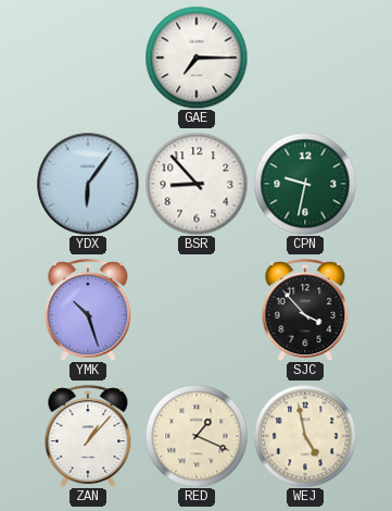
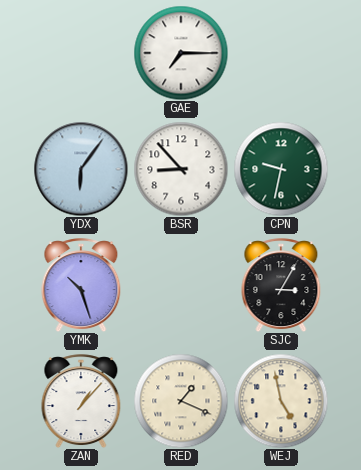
SJC: 3:53 -> 3:05 (281, 285)
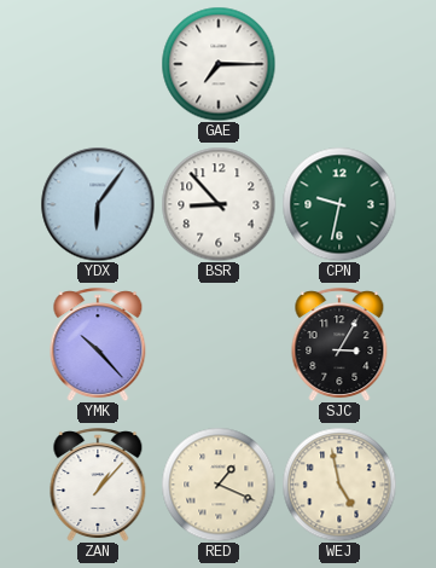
YMK: 10:27 -> 10:23 (98, 344)
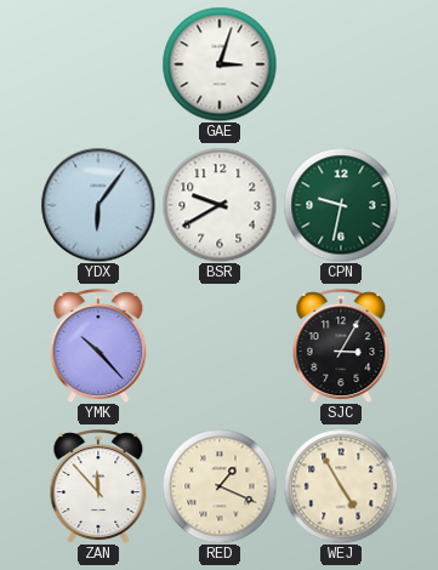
GAE: 7:15 -> 3:03 (220, 64)
BSR: 8:53 -> 9:40 (220, 205)
ZAN: 1:07 -> 11:53 (98, 486)
WEJ: 4:58 -> 4:55 (341, 486)
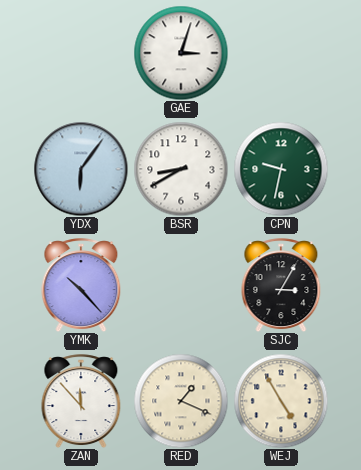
BSR: 9:40 -> 8:40 (181, 169)
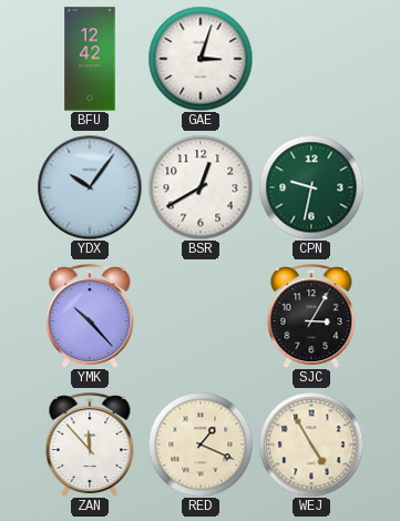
BFU: none -> 12:42 (90, 59)
YDX: 6:06 -> 10:06 (90, 187)
BSR: 8:40 -> 12:40 (201, 187)
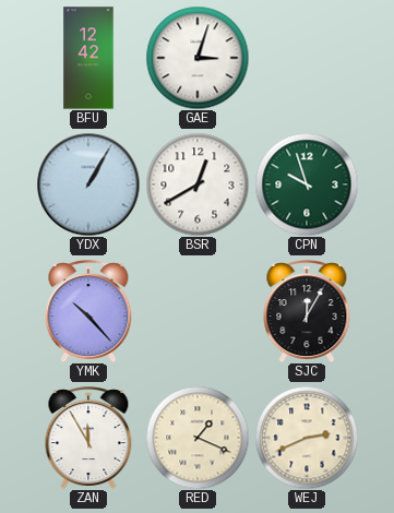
YDX: 10:06 -> 1:05 (88, 184)
CPN: 9:32 -> 9:57 (307, 184)
SJC: 3:05 -> 12:05 (307, 311)
ZAN: 11:53 -> 11:55 (88, 438)
WEJ: 4:55 -> 2:41 (307, 438)
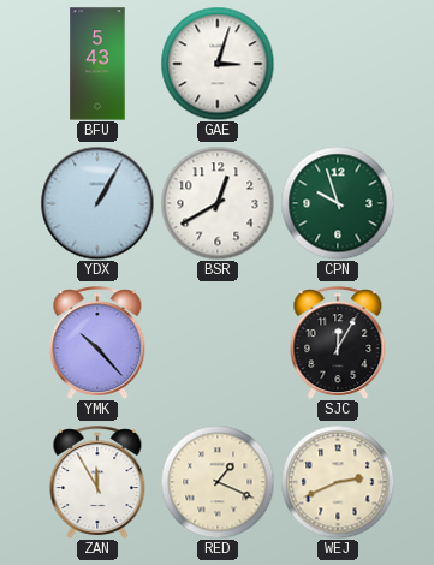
BFU: 12:42 -> 5:43 (97, 64)
